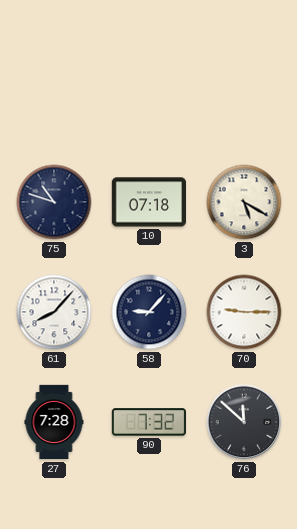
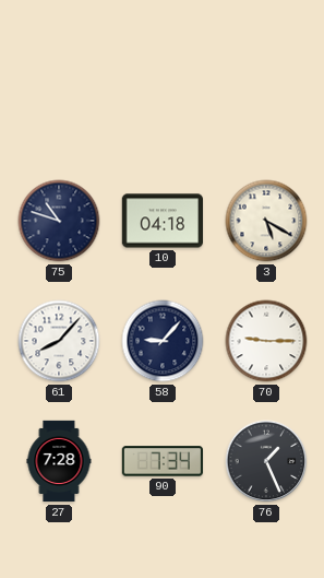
10: 07:18 -> 04:18 (161, 221)
90: 7:32 -> 7:34 (161, 461)
76: 11:52 -> 1:26 (266, 461)
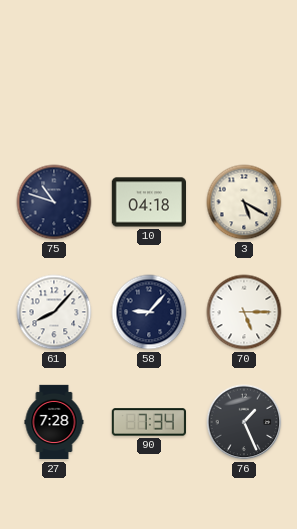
70: 9:15 -> 5:15 (244, 312)
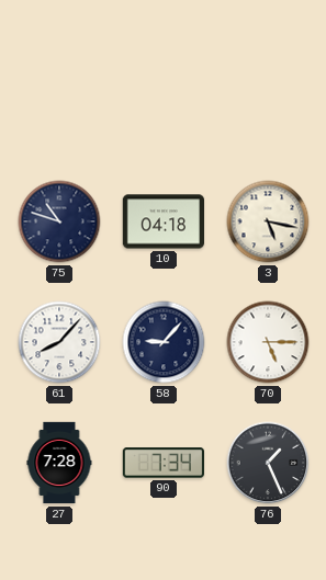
3: 5:20 -> 5:17 (268, 221)
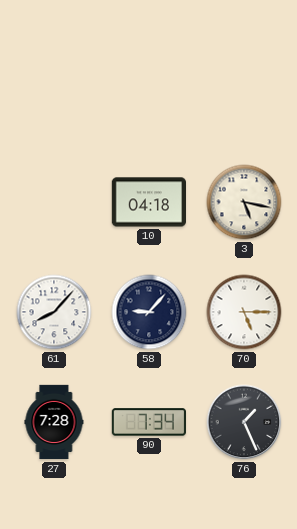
75: 10:48 -> none (59, 221)
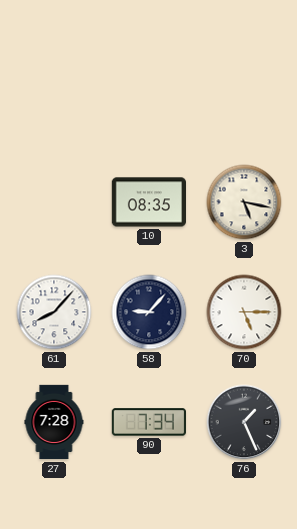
10: 04:18 -> 08:35 (148, 202)
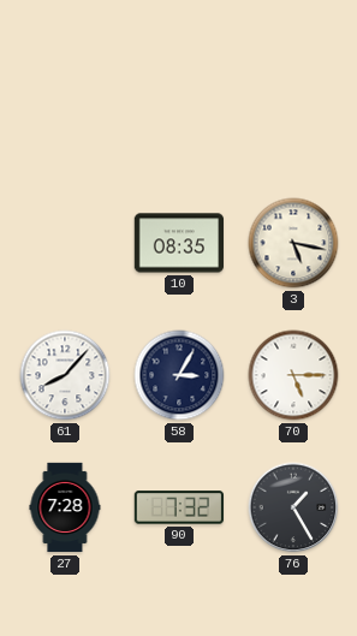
58: 9:07 -> 3:05 (179, 375)
90: 7:34 -> 7:32 (178, 507)
76: 1:26 -> 1:25 (293, 507)
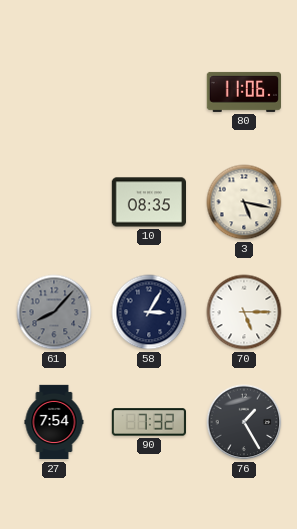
80: none -> 11:06 (243, 92)
61 dial: white -> grey (54, 312)
27: 7:28 -> 7:54 (54, 422)
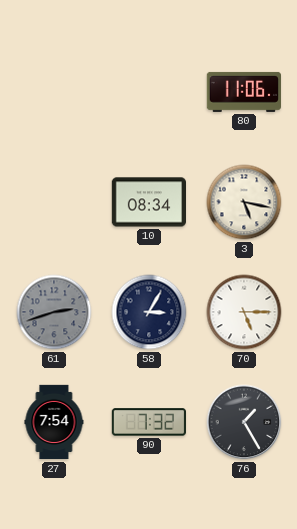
10: 08:35 -> 08:34 (148, 202)
61: 8:07 -> 2:42 (54, 312)
